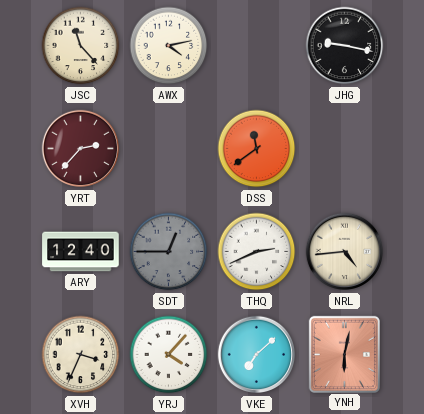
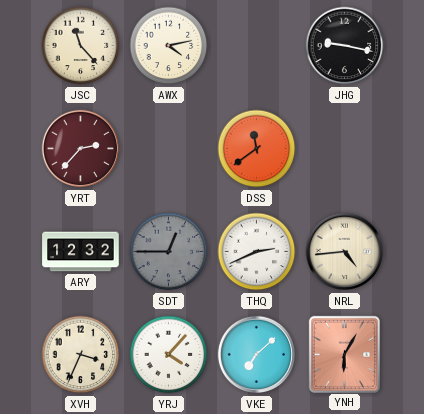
ARY: 12:40 -> 12:32 (81, 252)
YNH: 6:02 -> 6:05 (344, 354)
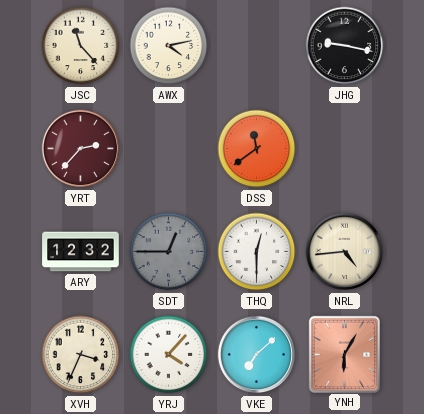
THQ: 2:41 -> 12:30 (257, 252)
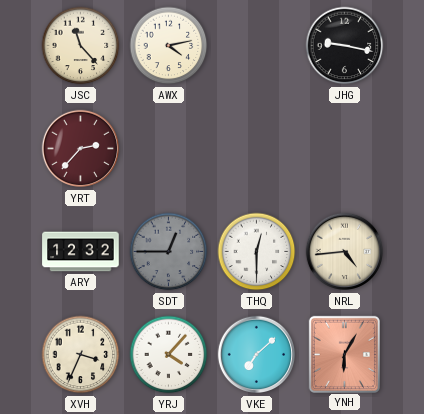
DSS: 11:39 -> none (257, 149)
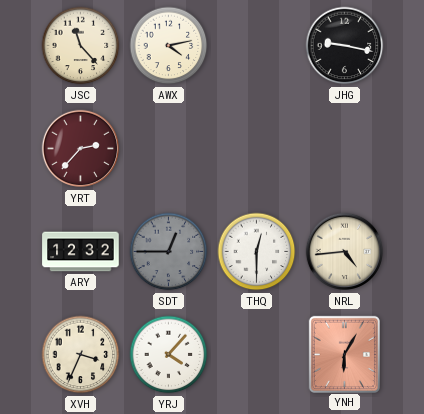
VKE: 7:08 -> none (256, 355)
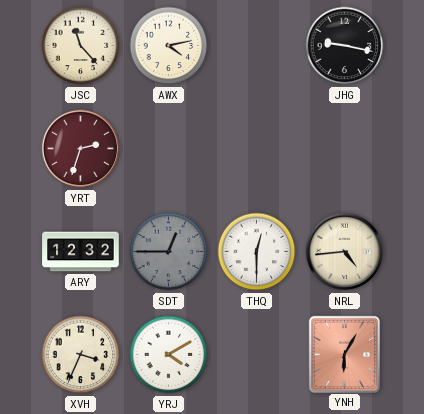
YRT: 2:37 -> 2:33 (80, 149)
YRJ: 4:07 -> 4:10 (169, 355)
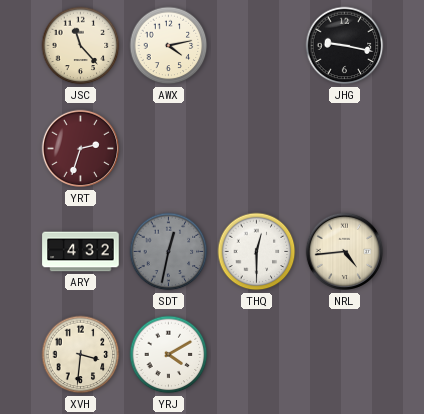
ARY: 12:32 -> 4:32 (81, 252)
SDT: 12:45 -> 12:32 (169, 252)
XVH: 3:34 -> 3:31 (81, 355)
YNH: 6:05 -> none (344, 354)
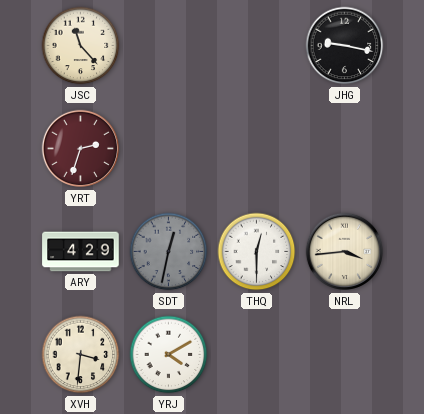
AWX: 4:13 -> none (169, 46)
ARY: 4:32 -> 4:29 (81, 252)
NRL: 4:44 -> 3:44 (344, 252)
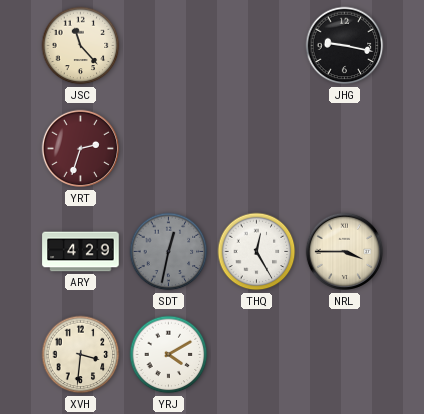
THQ: 12:30 -> 12:25 (257, 252)
NRL: 3:44 -> 3:45 (344, 252)
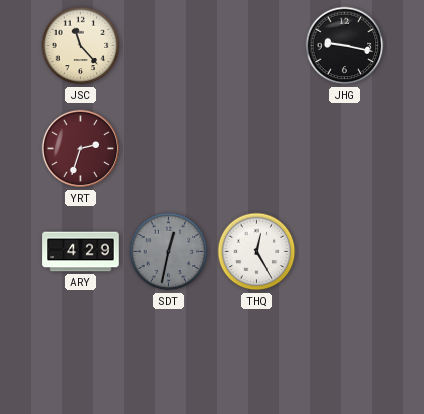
NRL: 3:45 -> none (344, 252)
XVH: 3:31 -> none (81, 355)
YRJ: 4:10 -> none (169, 355)
